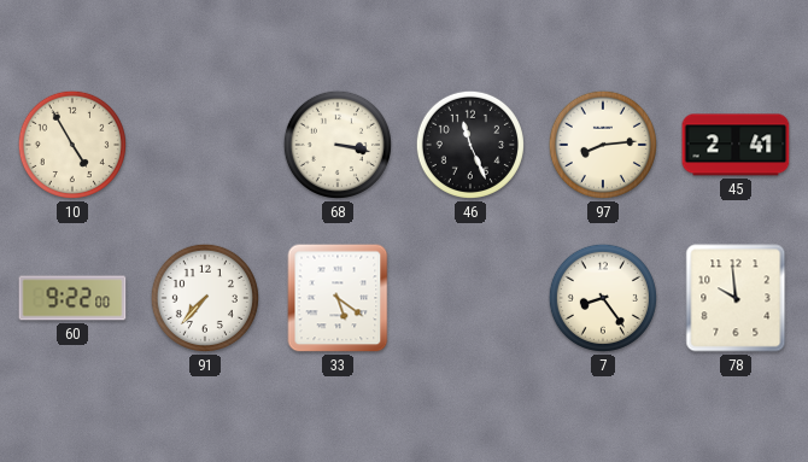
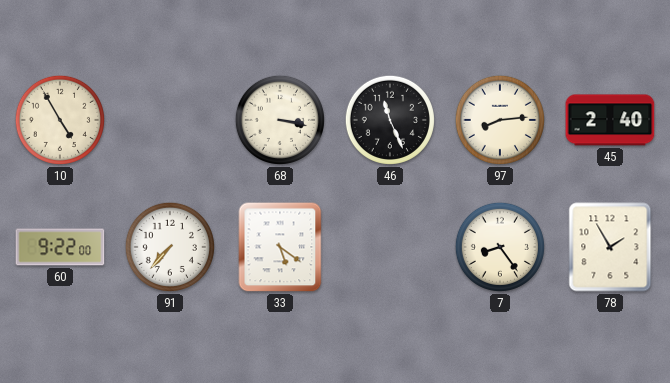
45: 2:41 -> 2:40 (610, 120)
78: 9:59 -> 1:55 (610, 247)
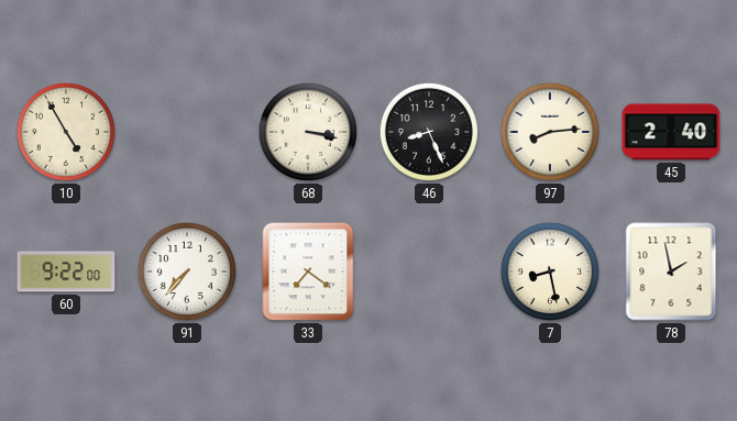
46: 11:26 -> 8:26 (429, 132)
33: 5:21 -> 7:21 (308, 272)
7: 8:24 -> 8:28 (550, 272)
78: 1:55 -> 1:58 (671, 272)
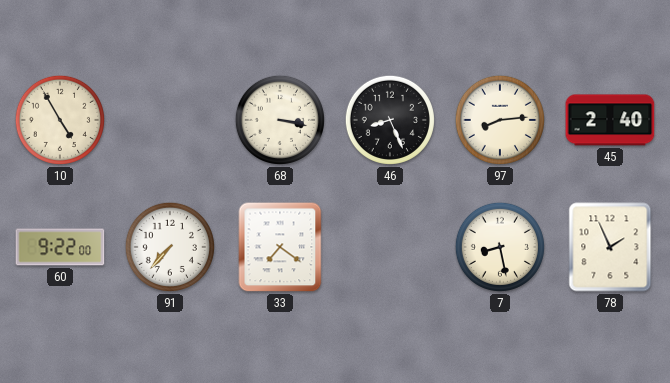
78: 1:58 -> 1:56 (610, 247)
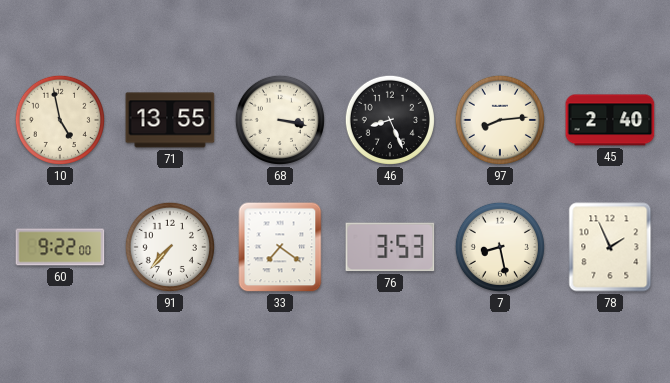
10: 4:55 -> 4:58 (60, 120)
71: none -> 13:55 (170, 120)
76: none -> 3:53 (390, 247)
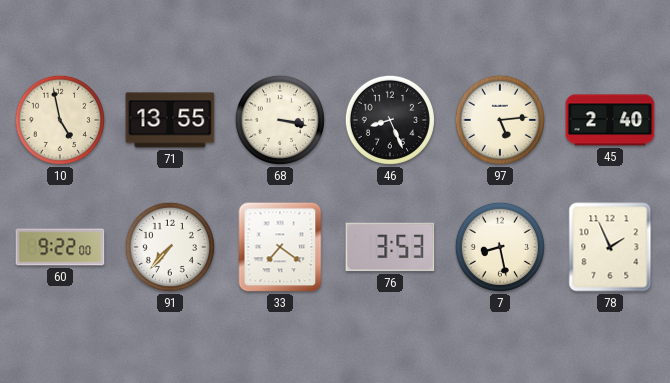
97: 8:14 -> 5:14 (500, 120)
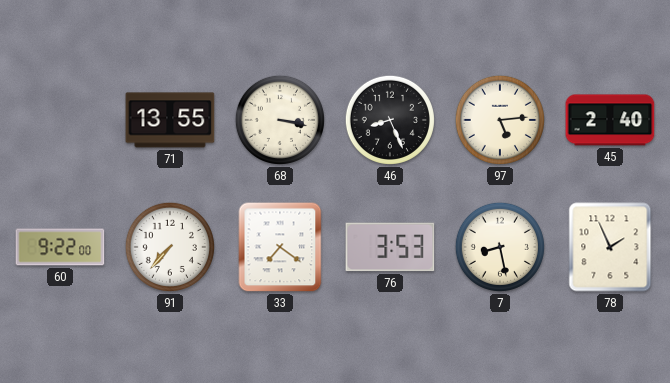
10: 4:58 -> none (60, 120)
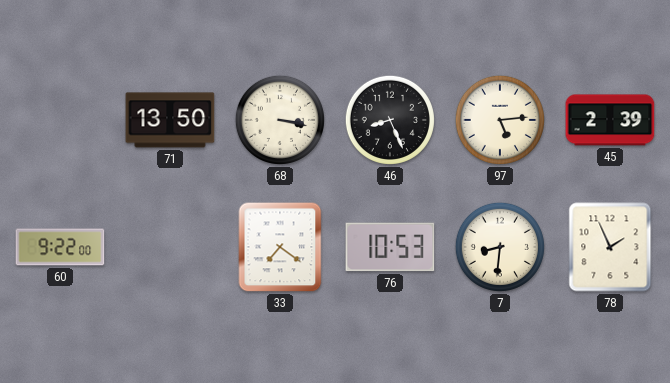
71: 13:55 -> 13:50 (170, 120)
45: 2:40 -> 2:39 (610, 120)
91: 7:37 -> none (170, 247)
76: 3:53 -> 10:53 (390, 247)
7: 8:28 -> 8:31 (500, 247)
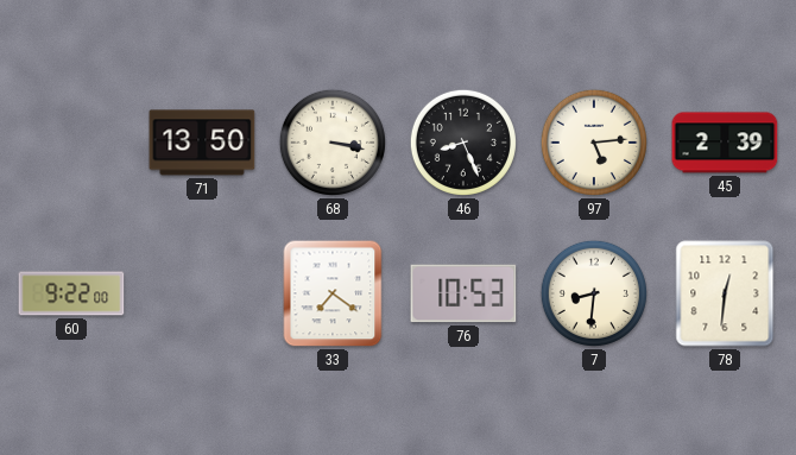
78: 1:56 -> 12:31 (725, 293)
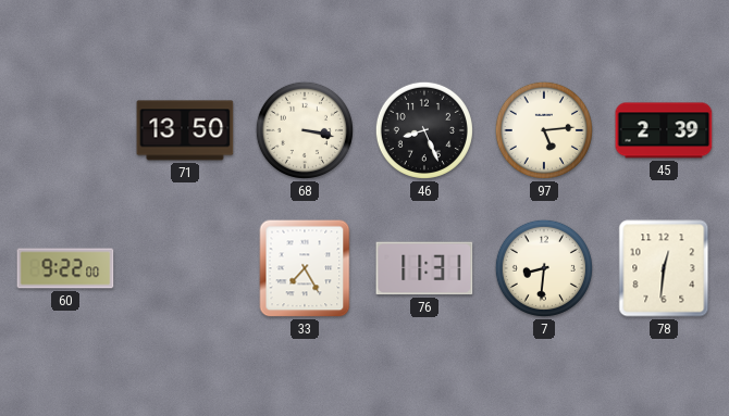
33: 7:21 -> 7:25 (305, 268)
76: 10:53 -> 11:31 (424, 268)
